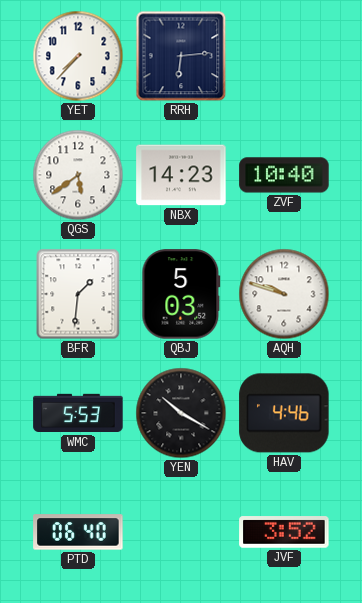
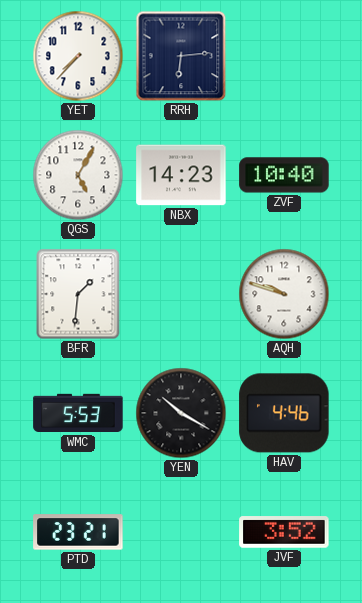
QGS: 5:39 -> 5:05 (78, 175)
QBJ: 5:03 -> none (181, 294)
PTD: 06:40 -> 23:21 (78, 532)
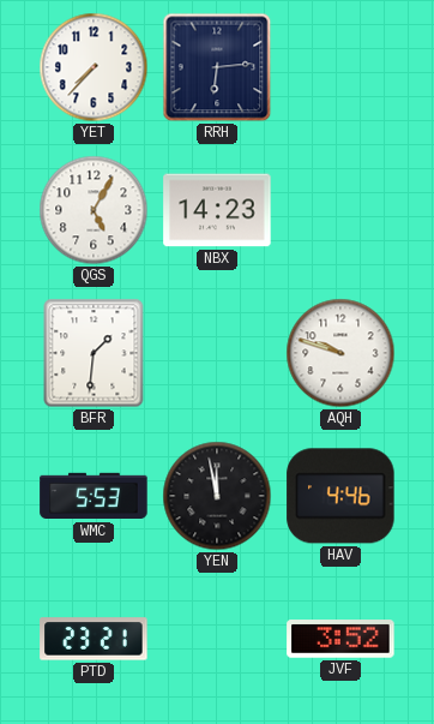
ZVF: 10:40 -> none (284, 175)
YEN: 10:20 -> 11:58 (217, 496)
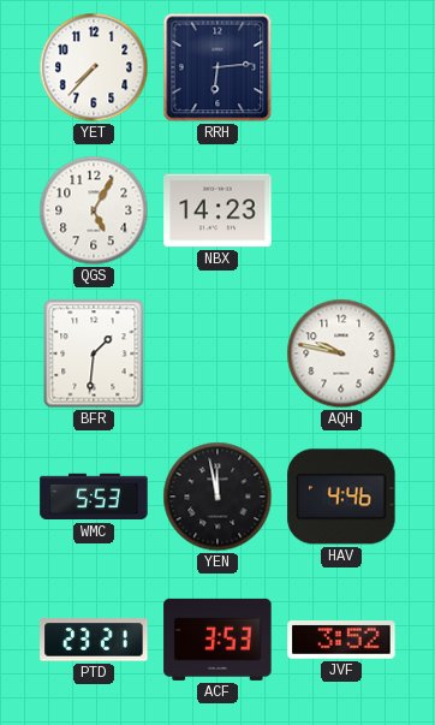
AQH: 9:48 -> 9:47 (341, 353)
ACF: none -> 3:53 (218, 640)
